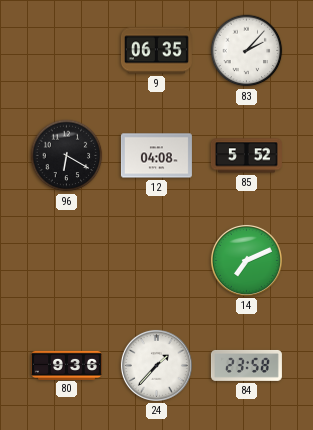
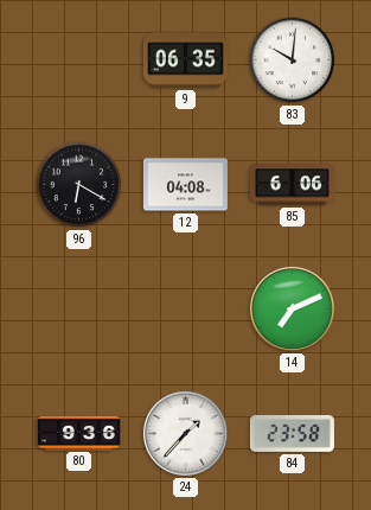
83: 2:07 -> 10:01 (293, 60)
85: 5:52 -> 6:06 (292, 185)
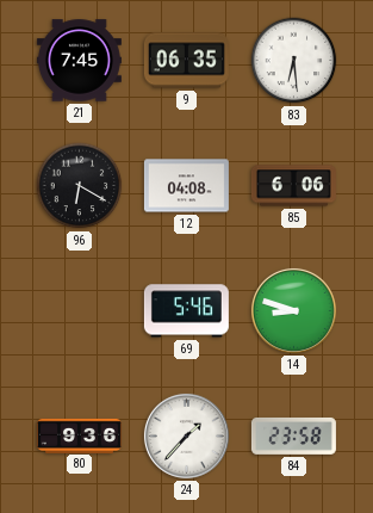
21: none -> 7:45 (79, 61)
83: 10:01 -> 6:29 (294, 61)
69: none -> 5:46 (186, 311)
14: 7:11 -> 8:48 (293, 310)
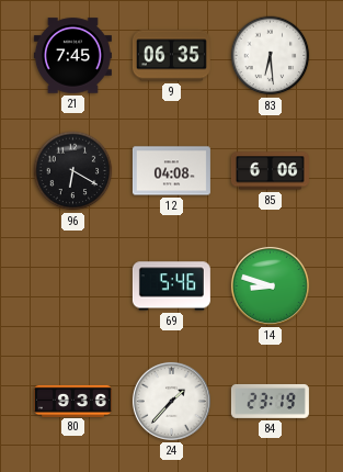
84: 23:58 -> 23:19 (270, 401)
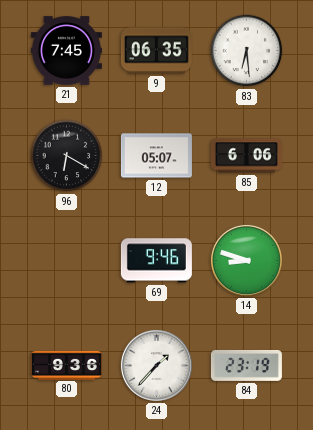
12: 04:08 -> 05:07 (156, 156)
69: 5:46 -> 9:46 (156, 261)
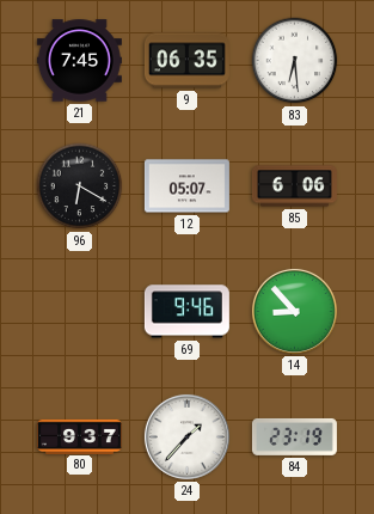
14: 8:48 -> 8:53 (294, 311)
80: 9:36 -> 9:37 (79, 436)
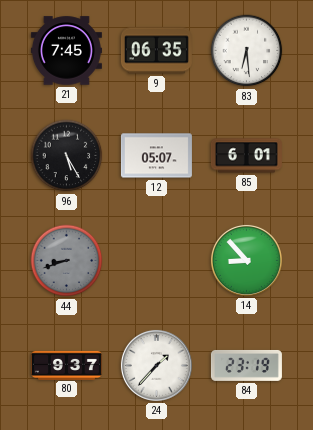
96: 6:20 -> 5:25 (67, 156)
85: 6:06 -> 6:01 (246, 156)
44: none -> 8:42 (67, 261)
69: 9:46 -> none (186, 312)
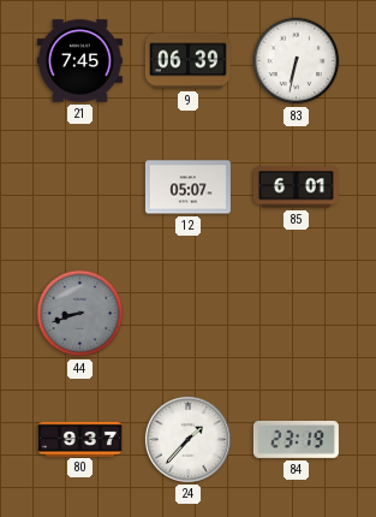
9: 06:35 -> 06:39 (187, 61)
83: 6:29 -> 6:32 (297, 61)
96: 5:25 -> none (67, 156)
14: 8:53 -> none (246, 260)
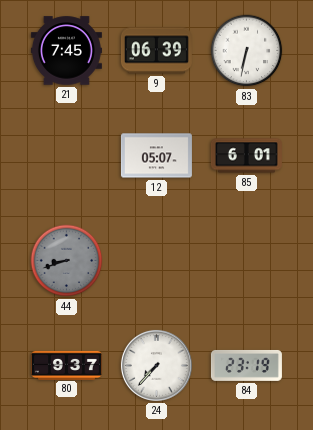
24: 1:37 -> 7:37 (156, 365)
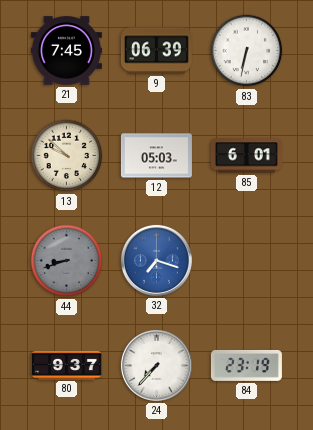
13: none -> 9:52 (67, 156)
12: 05:07 -> 05:03 (156, 156)
32: none -> 7:18 (156, 260)
